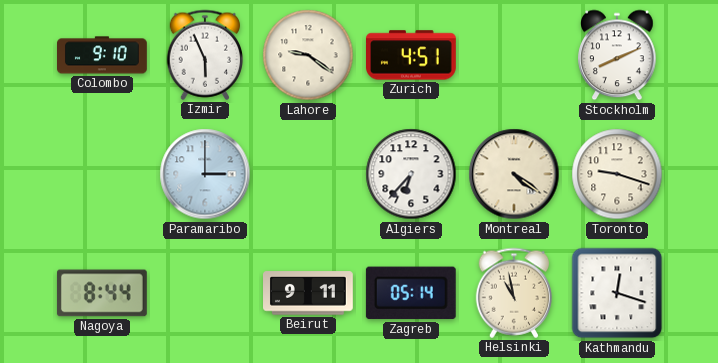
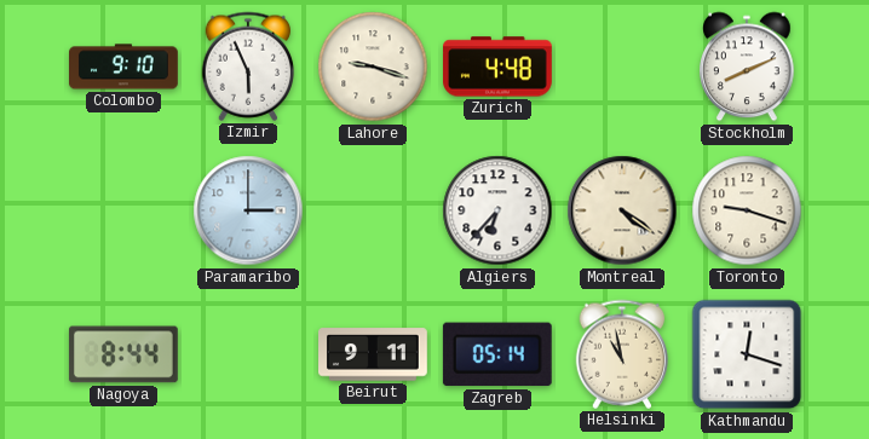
Lahore: 9:21 -> 9:18 (373, 67)
Zurich: 4:51 -> 4:48 (499, 67)
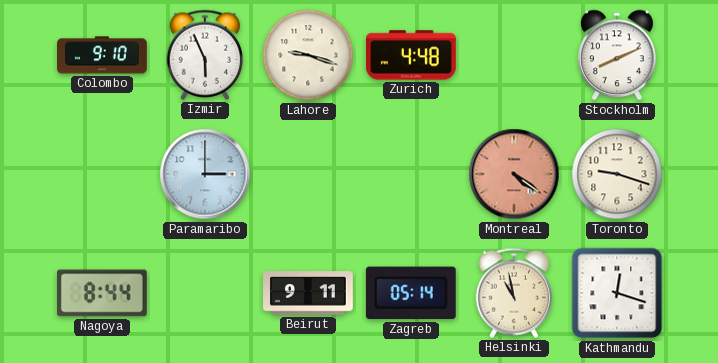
Algiers: 6:37 -> none (497, 210)
Montreal dial: cream -> salmon (514, 174)
